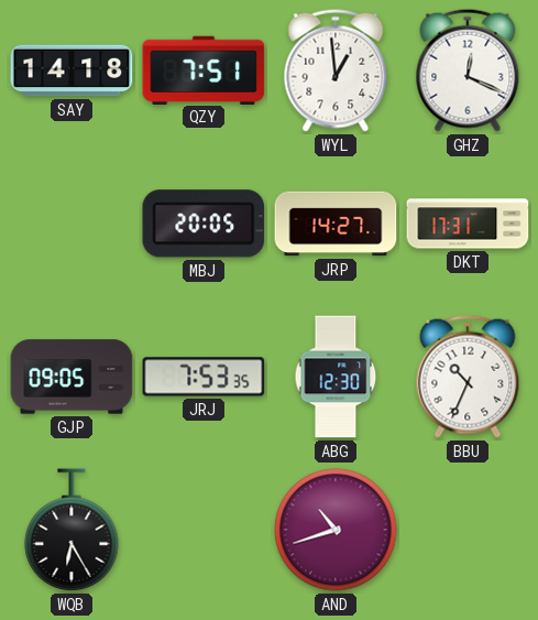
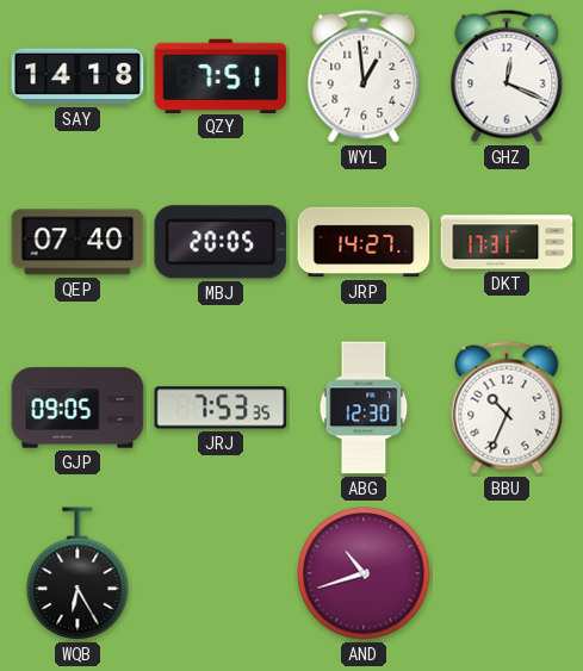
QEP: none -> 07:40 (77, 242)
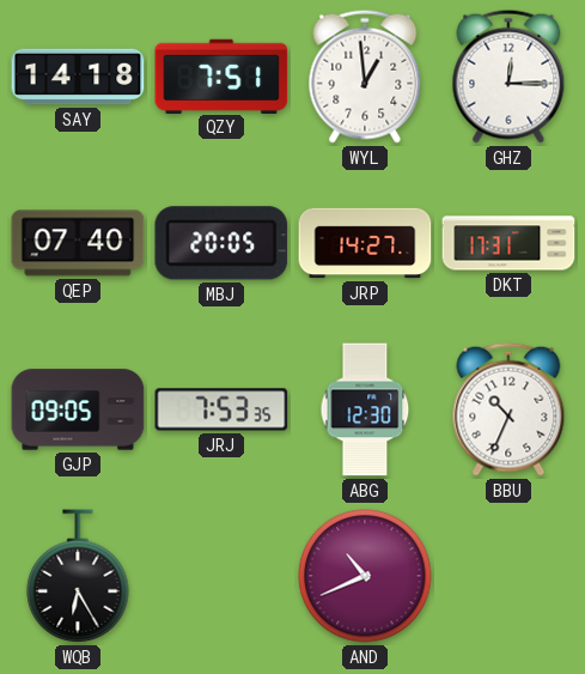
GHZ: 12:19 -> 12:15 (508, 77)
AND: 10:42 -> 10:41 (365, 576)
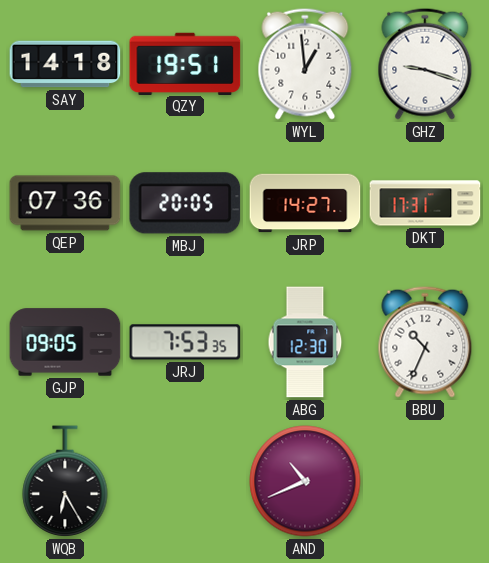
QZY: 7:51 -> 19:51 (185, 63)
GHZ: 12:15 -> 9:18 (425, 64)
QEP: 07:40 -> 07:36 (65, 203)
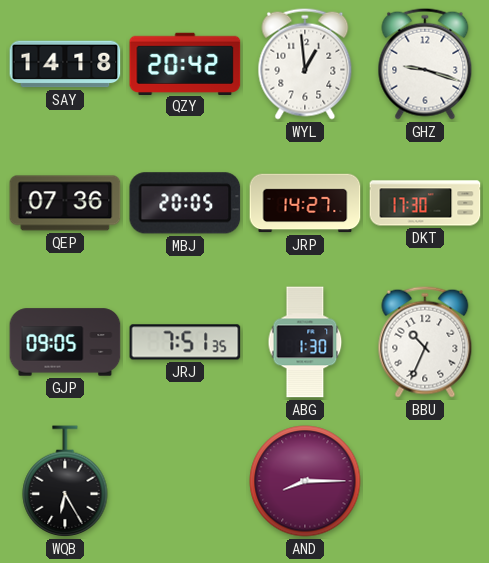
QZY: 19:51 -> 20:42 (185, 63)
DKT: 17:31 -> 17:30 (425, 203)
JRJ: 7:53 -> 7:51 (185, 342)
ABG: 12:30 -> 1:30 (305, 342)
AND: 10:41 -> 8:15 (305, 481)
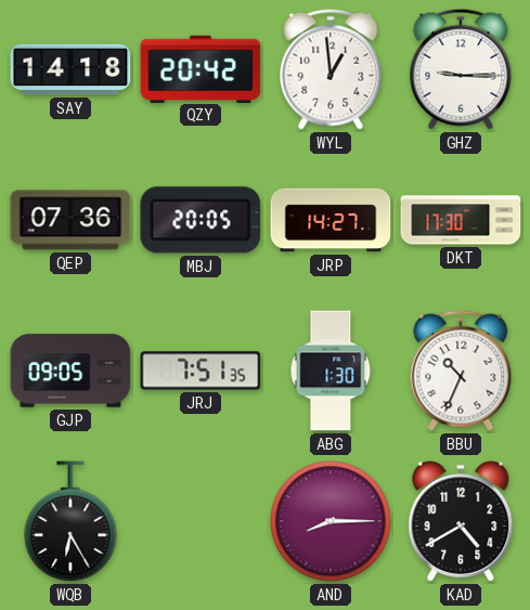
GHZ: 9:18 -> 9:15 (461, 69)
KAD: none -> 4:40 (461, 521)
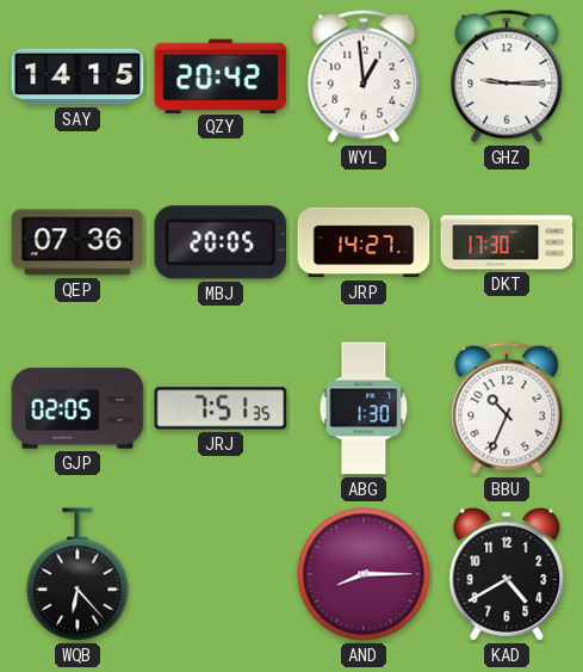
SAY: 14:18 -> 14:15 (77, 76)
GJP: 09:05 -> 02:05 (77, 408)
WQB: 6:25 -> 6:23 (77, 575)
